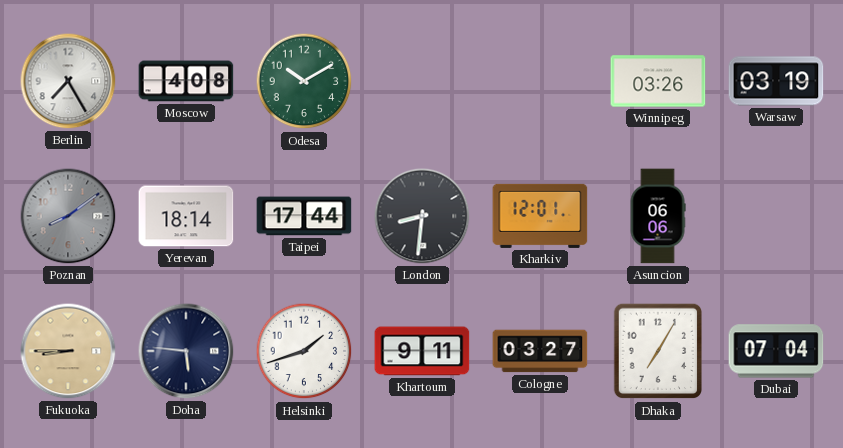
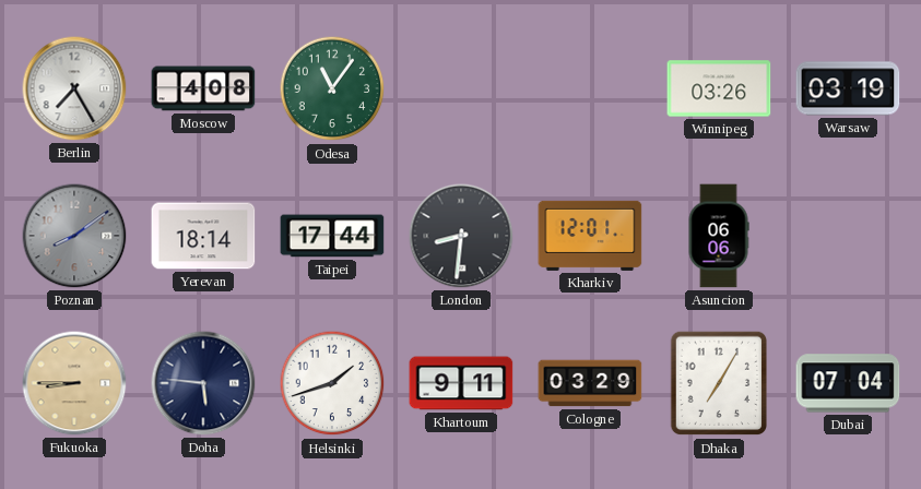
Odesa: 10:10 -> 11:06 (332, 88)
Cologne: 03:27 -> 03:29 (590, 383)
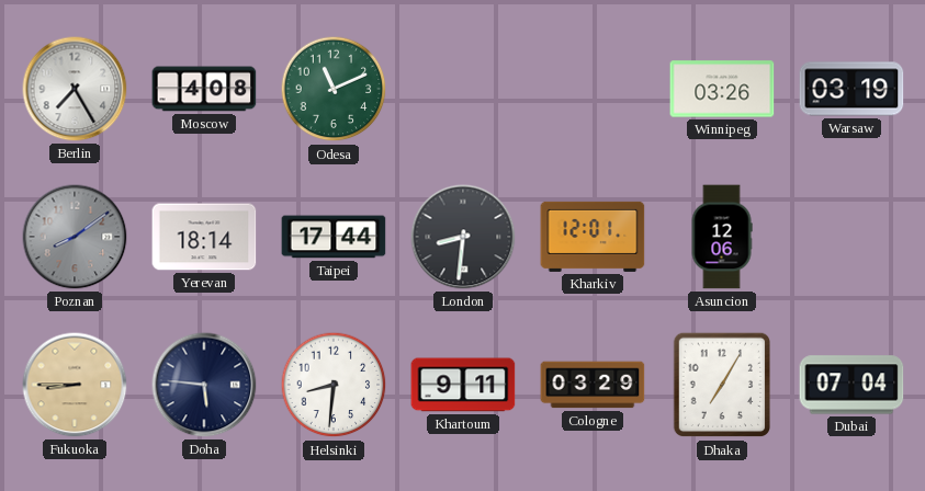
Odesa: 11:06 -> 11:11 (334, 89)
Asuncion: 06:06 -> 12:06 (722, 237)
Helsinki: 1:42 -> 8:31 (334, 385)
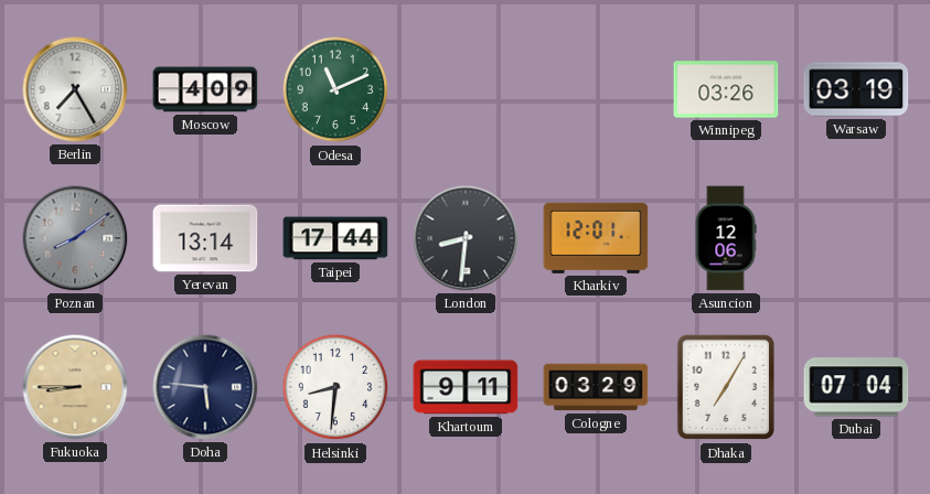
Moscow: 4:08 -> 4:09 (205, 89)
Yerevan: 18:14 -> 13:14 (205, 238)
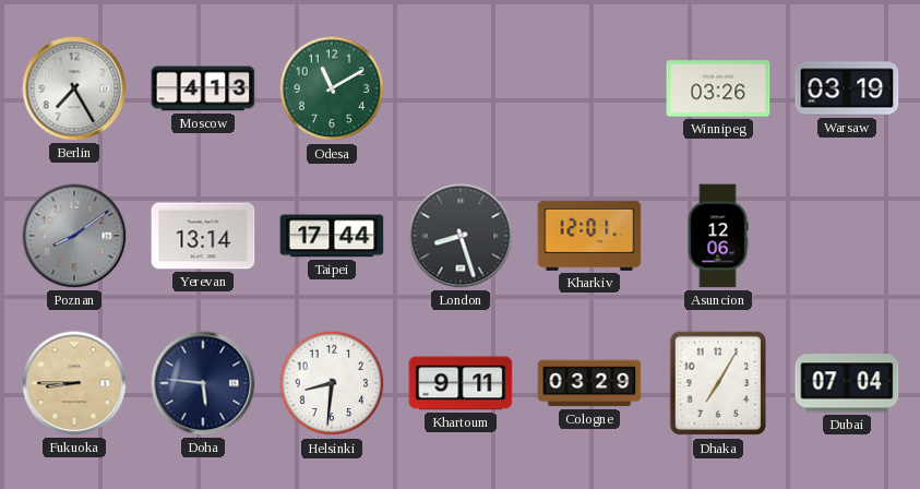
Moscow: 4:09 -> 4:13 (203, 88)
Odesa: 11:11 -> 11:10 (332, 88)
London: 8:31 -> 8:27 (461, 236)
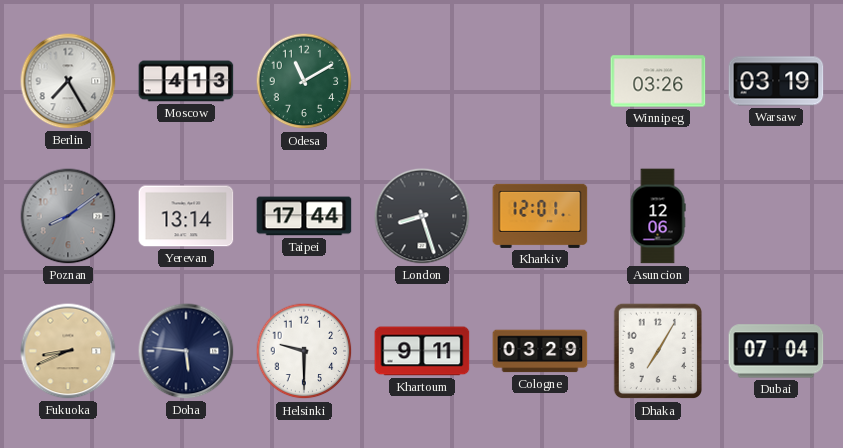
Fukuoka: 8:45 -> 8:41 (68, 351)
Helsinki: 8:31 -> 9:30 (304, 351)
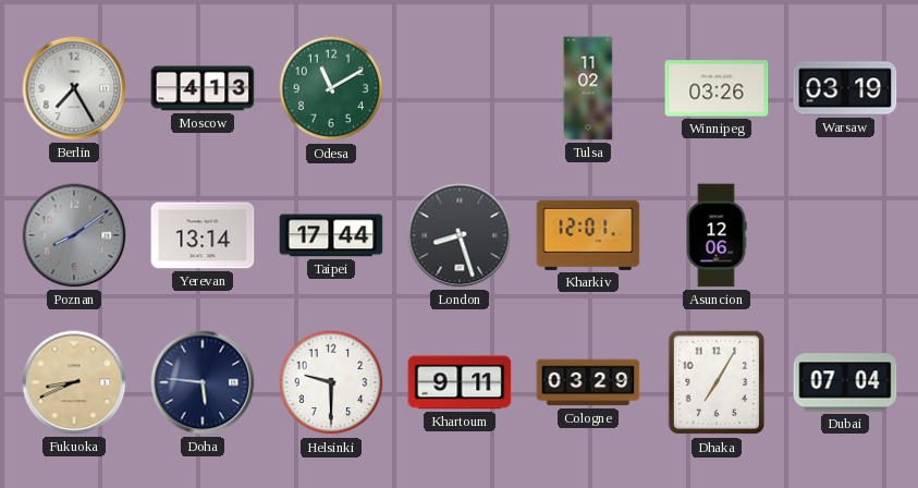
Tulsa: none -> 11:02 (588, 88)
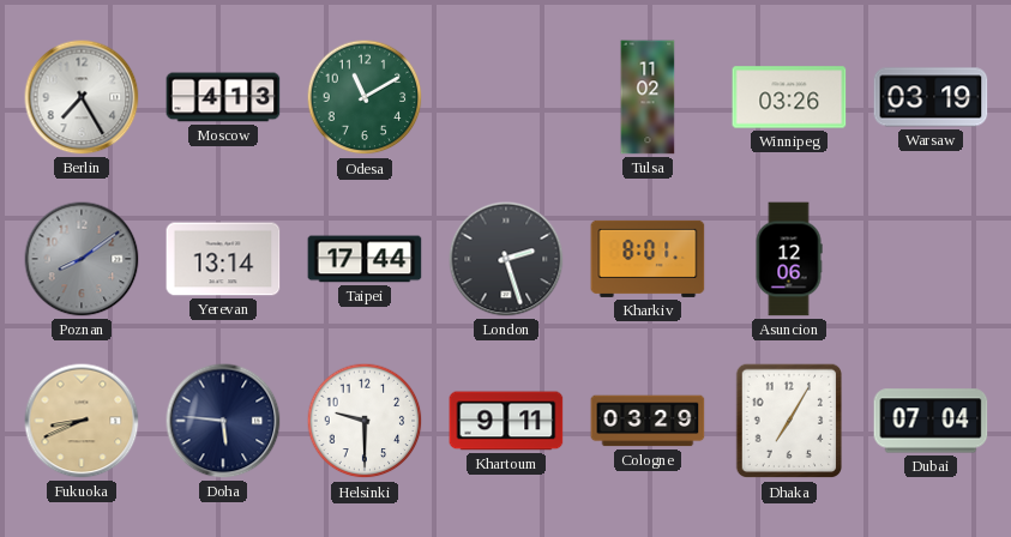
London: 8:27 -> 2:27 (506, 259)
Kharkiv: 12:01 -> 8:01 (648, 259)
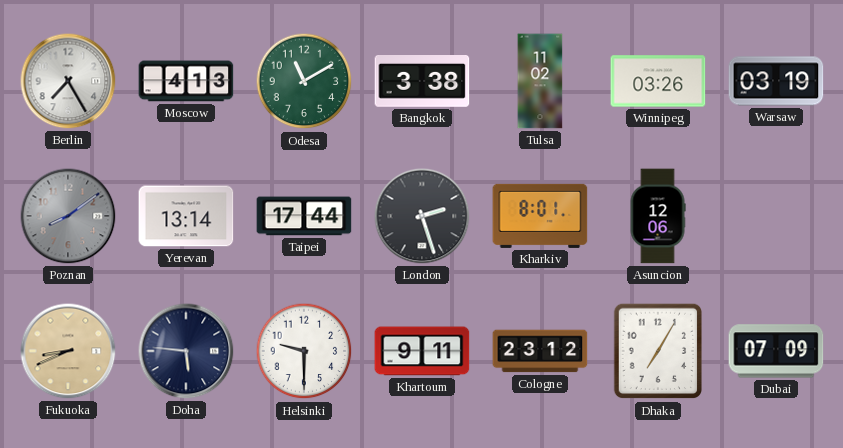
Bangkok: none -> 3:38 (422, 82)
Cologne: 03:29 -> 23:12 (540, 351)
Dubai: 07:04 -> 07:09 (776, 351)
